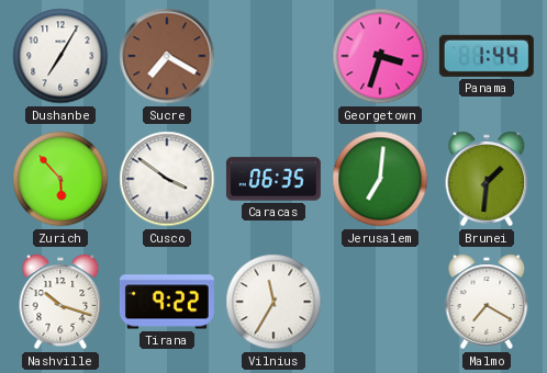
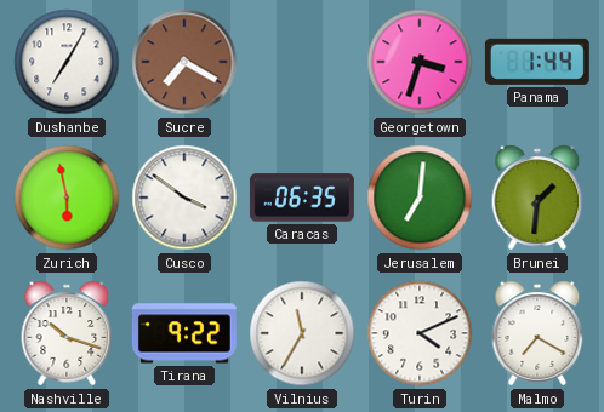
Zurich: 5:53 -> 5:58 (67, 198)
Turin: none -> 4:11 (420, 333)
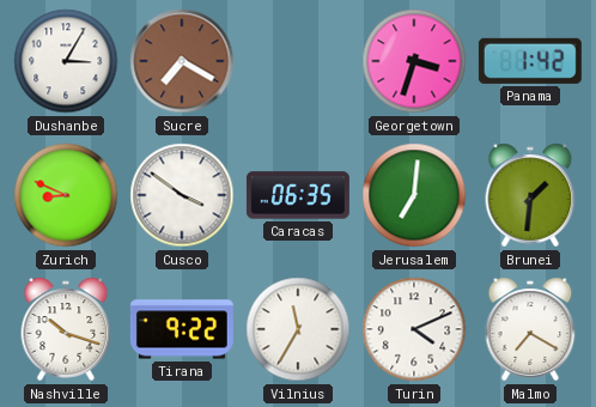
Dushanbe: 7:05 -> 3:05 (66, 61)
Panama: 1:44 -> 1:42 (530, 61)
Zurich: 5:58 -> 8:49 (66, 195)
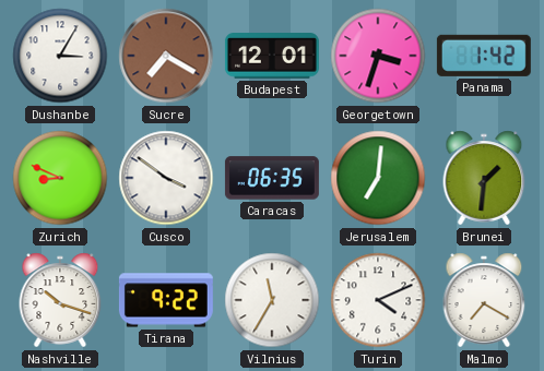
Budapest: none -> 12:01 (272, 56)
